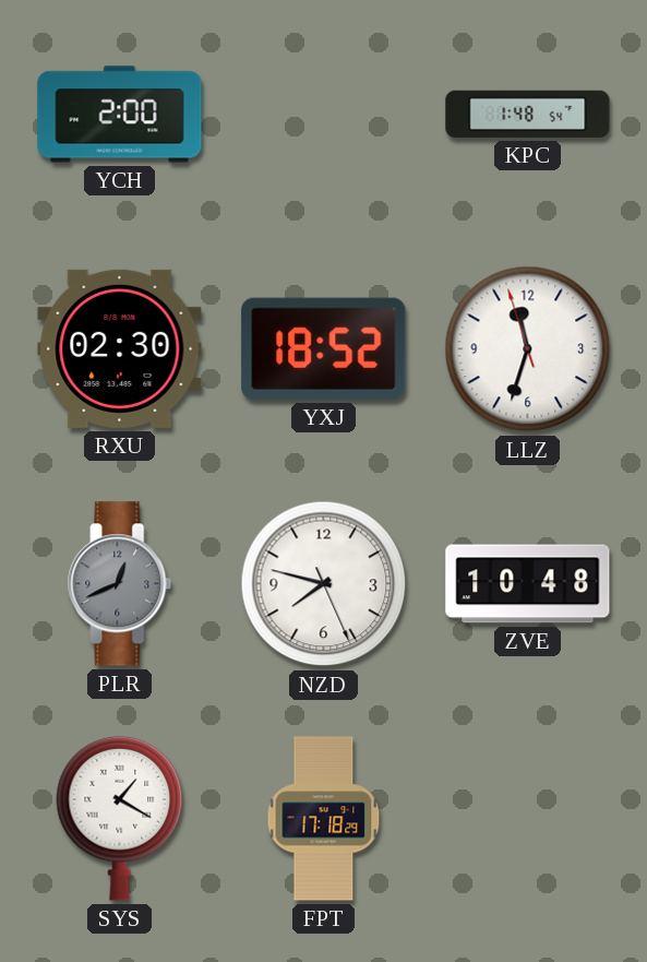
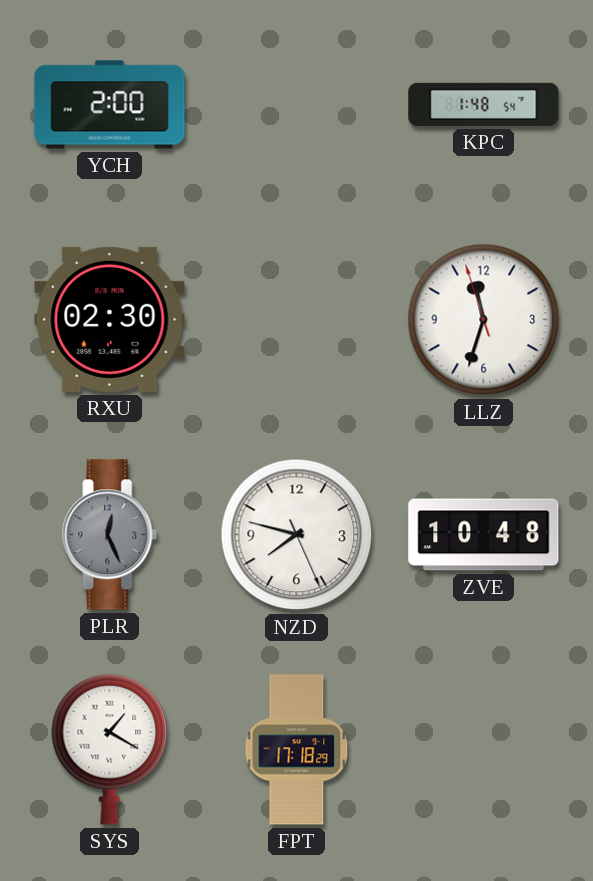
YXJ: 18:52 -> none (324, 348)
PLR: 12:41 -> 12:26 (110, 535)
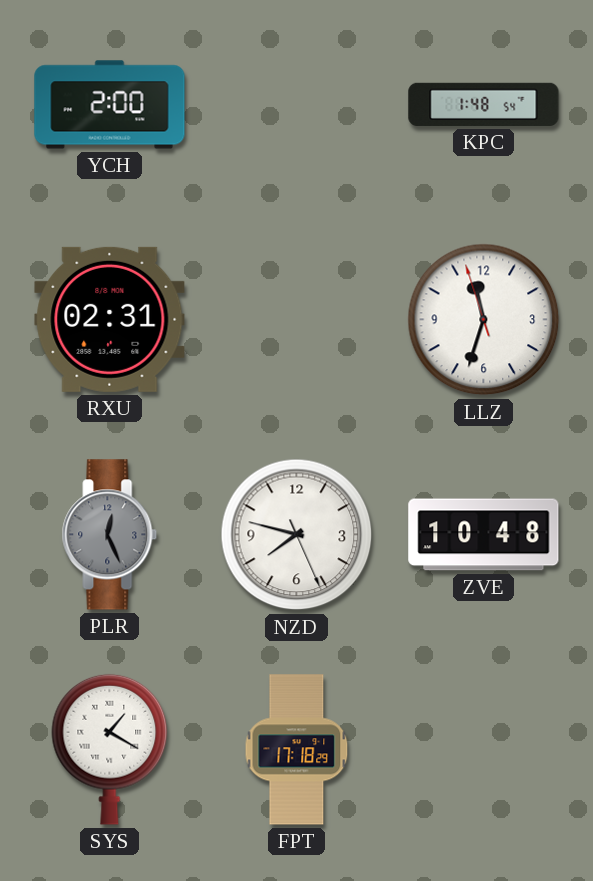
RXU: 02:30 -> 02:31 (110, 319)
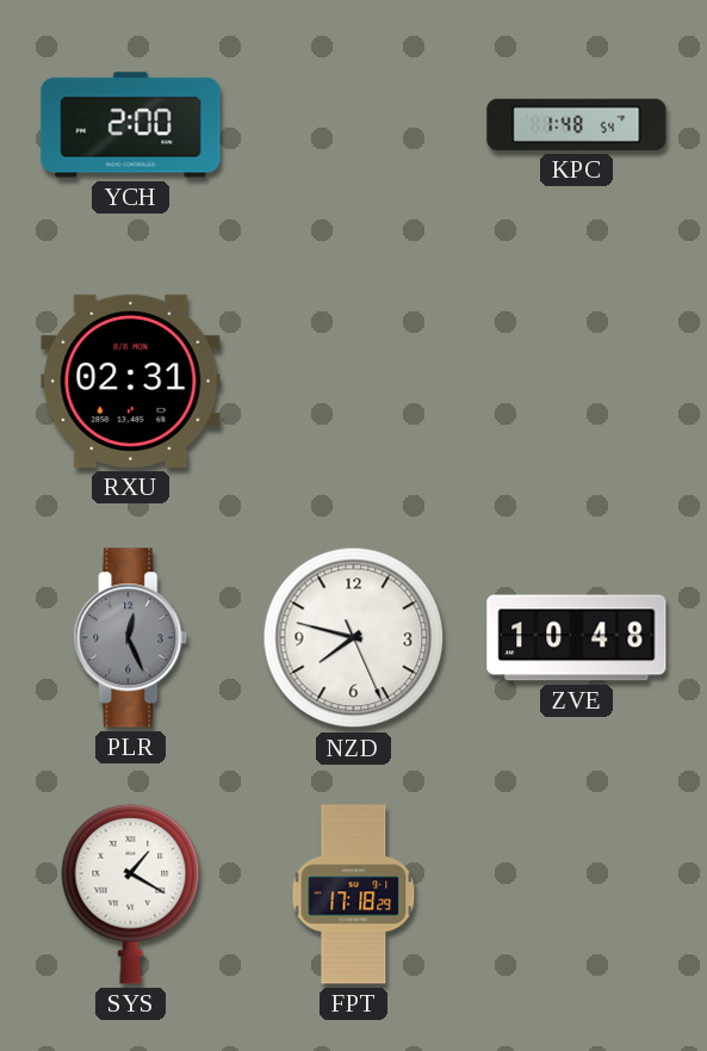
LLZ: 11:32 -> none (484, 320)
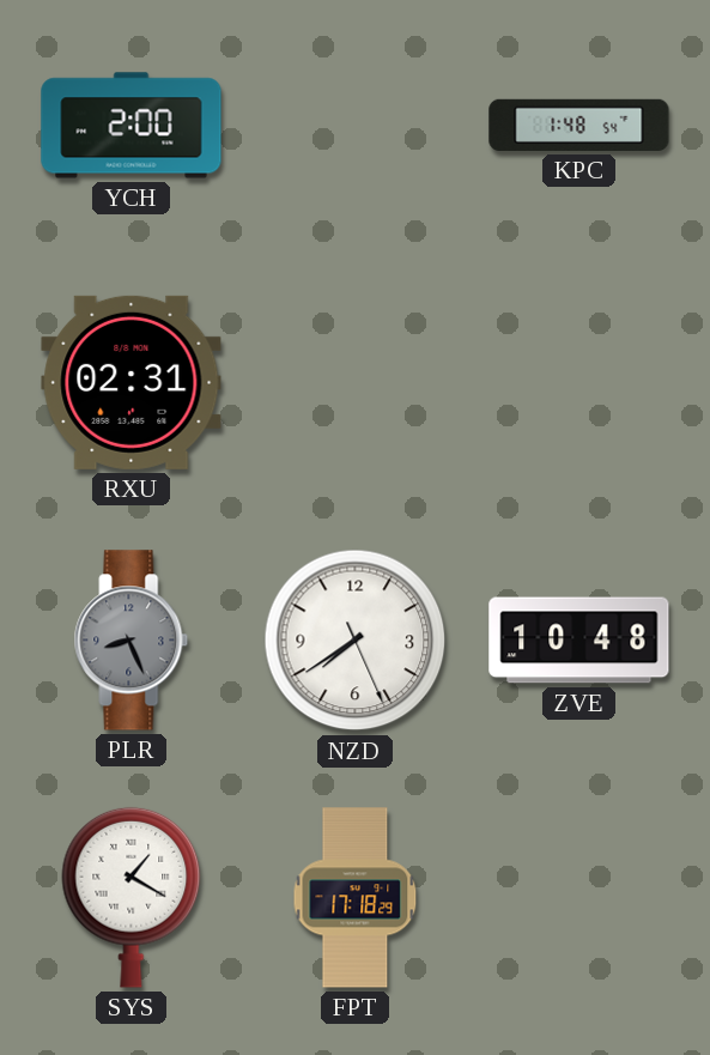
PLR: 12:26 -> 8:26 (132, 641)
NZD: 7:47 -> 7:39 (356, 641)
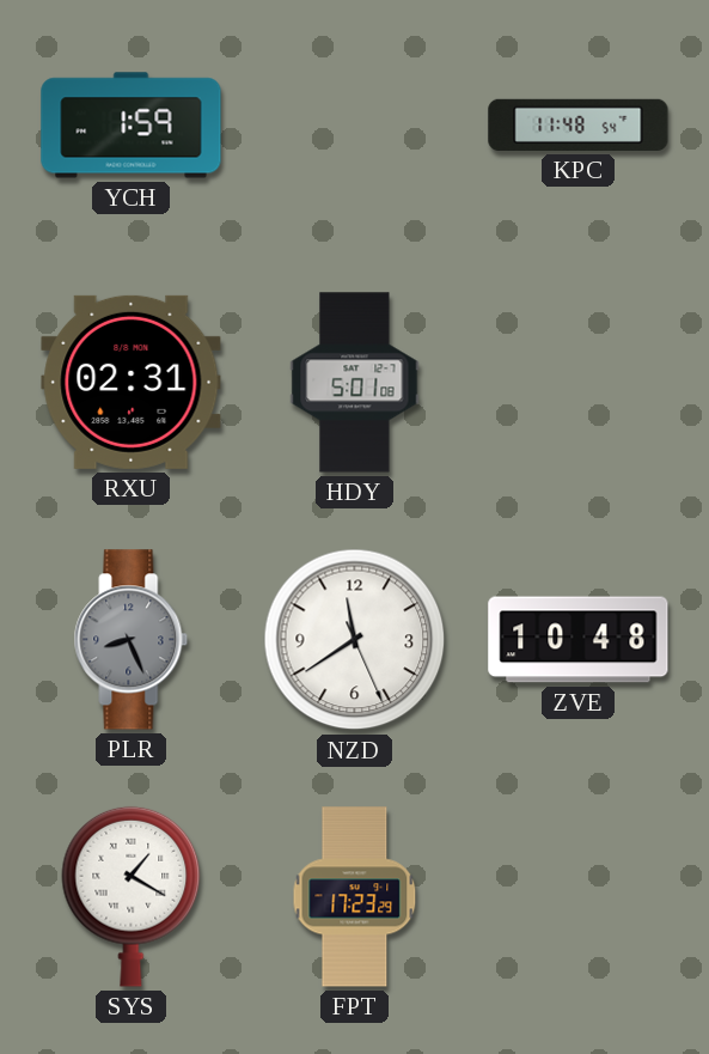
YCH: 2:00 -> 1:59 (132, 126)
KPC: 1:48 -> 11:48 (579, 124)
HDY: none -> 5:01 (355, 383)
NZD: 7:39 -> 11:39 (355, 640)
FPT: 17:18 -> 17:23 (355, 897)
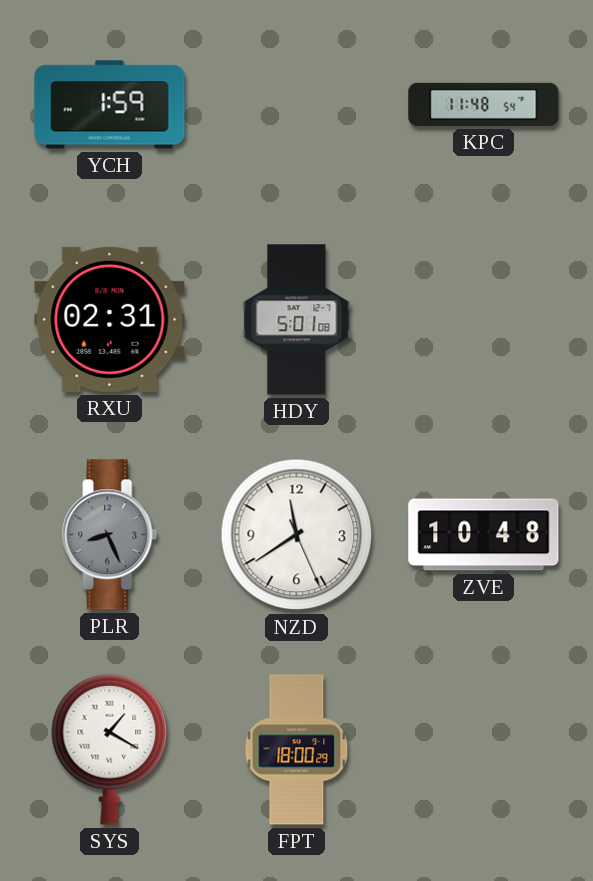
FPT: 17:23 -> 18:00 (297, 750)
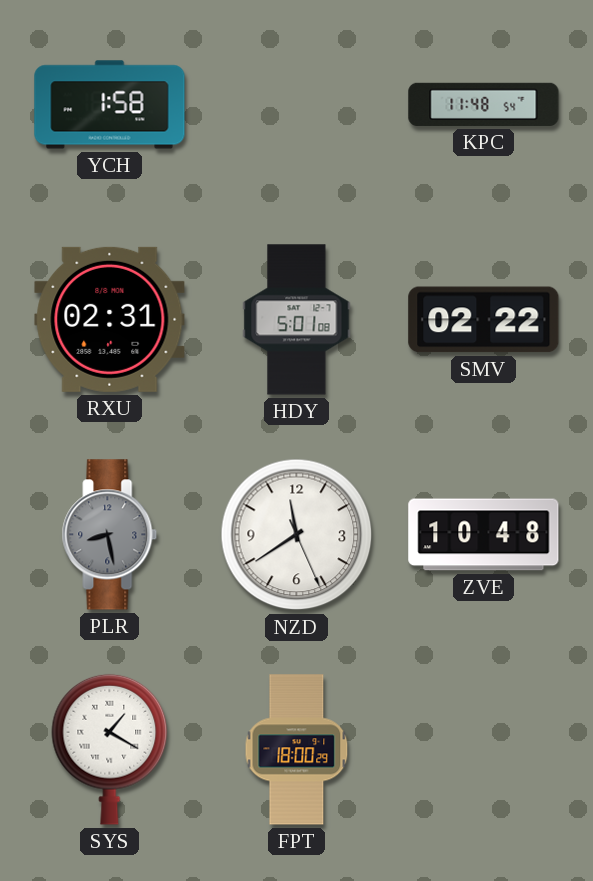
YCH: 1:59 -> 1:58 (110, 105)
SMV: none -> 02:22 (484, 320)
PLR: 8:26 -> 8:28 (110, 535)
